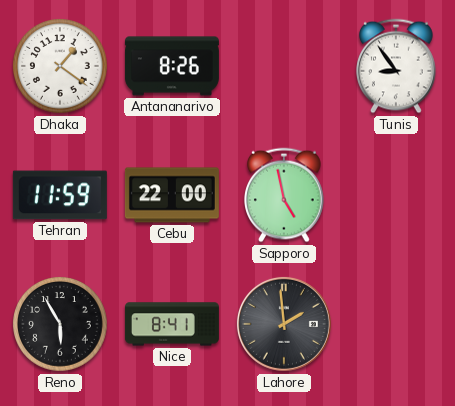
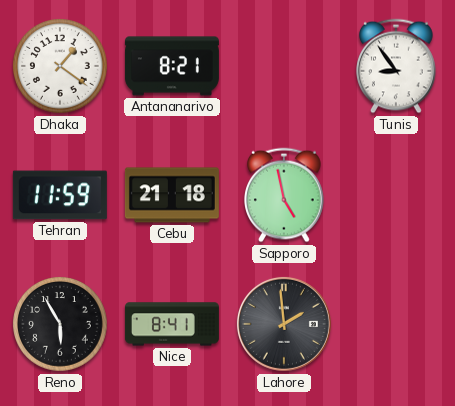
Antananarivo: 8:26 -> 8:21 (172, 66)
Cebu: 22:00 -> 21:18 (172, 195)
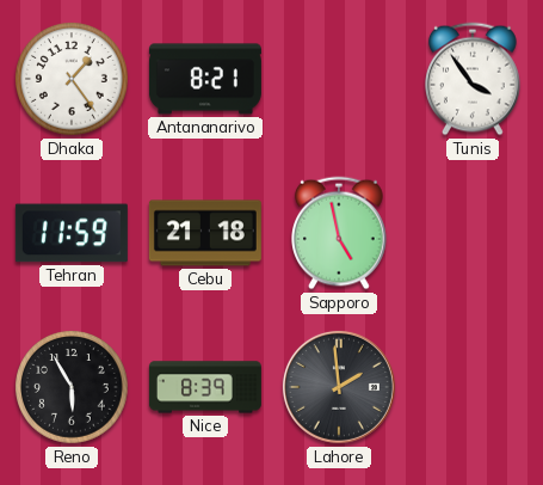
Dhaka: 1:21 -> 1:24 (73, 80)
Tunis: 8:54 -> 3:54 (474, 79)
Nice: 8:41 -> 8:39 (205, 387)
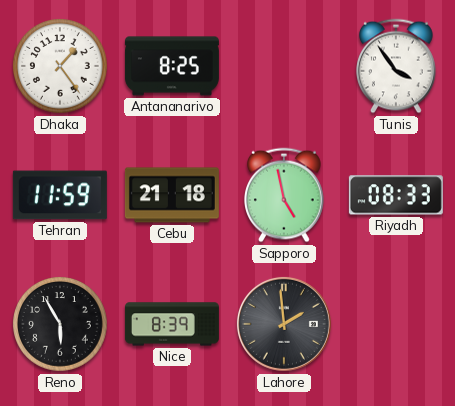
Antananarivo: 8:21 -> 8:25 (172, 66)
Riyadh: none -> 08:33 (396, 195)
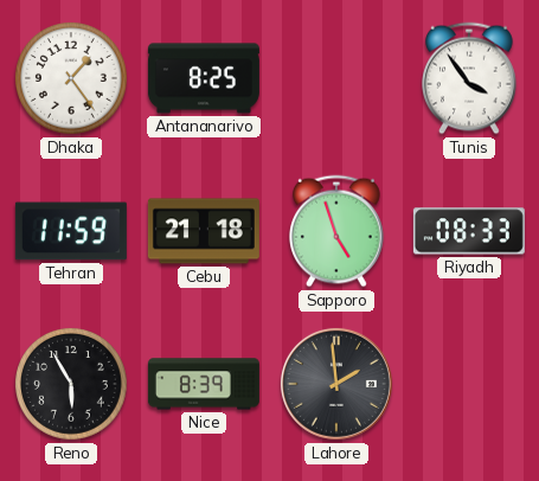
Sapporo: 4:58 -> 4:57 (338, 231)
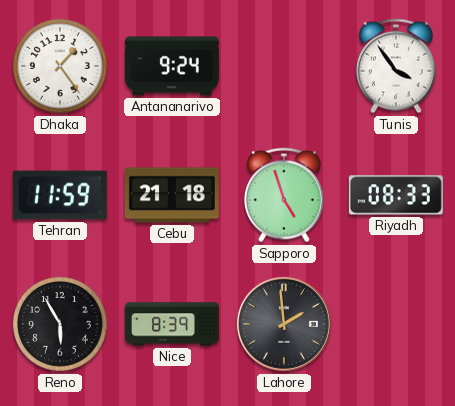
Antananarivo: 8:25 -> 9:24 (172, 66)
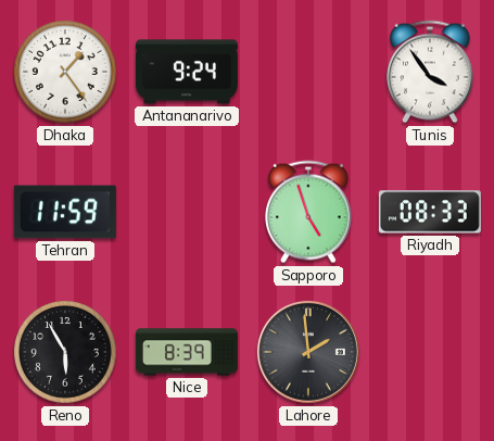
Cebu: 21:18 -> none (172, 195)
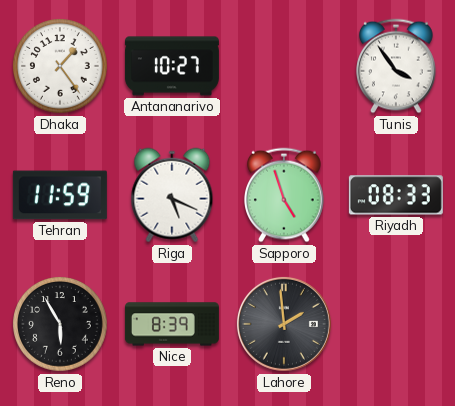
Antananarivo: 9:24 -> 10:27 (172, 66)
Riga: none -> 5:19 (172, 195)
